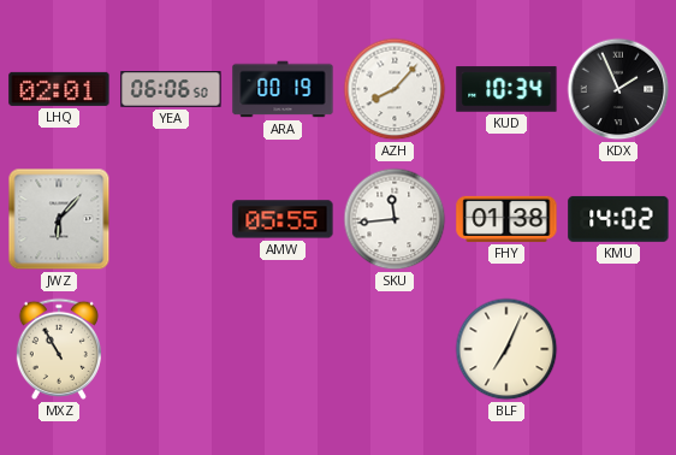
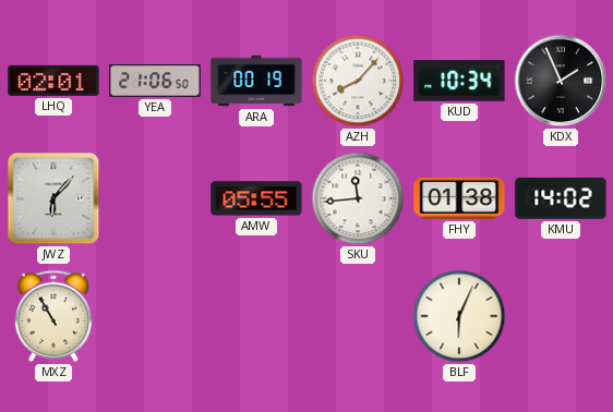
YEA: 06:06 -> 21:06 (155, 81)
BLF: 7:04 -> 6:04 (459, 316)
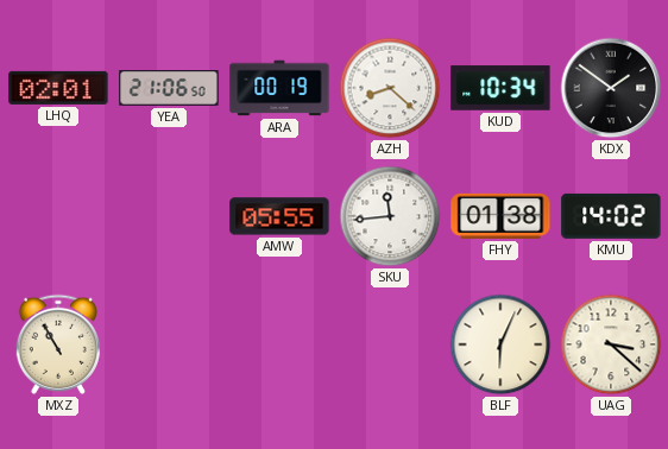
AZH: 8:07 -> 8:22 (390, 88)
KDX: 1:56 -> 1:51 (611, 88)
JWZ: 6:07 -> none (53, 198)
UAG: none -> 3:22 (611, 344)
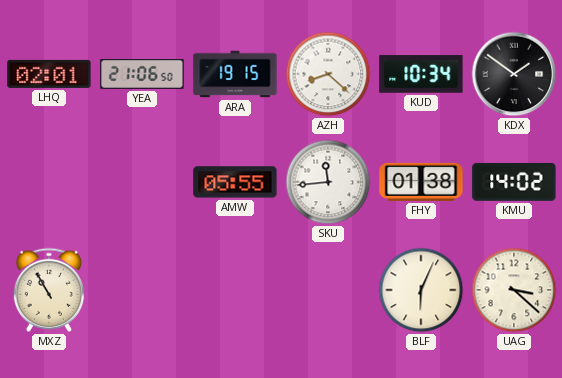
ARA: 00:19 -> 19:15 (235, 74)
